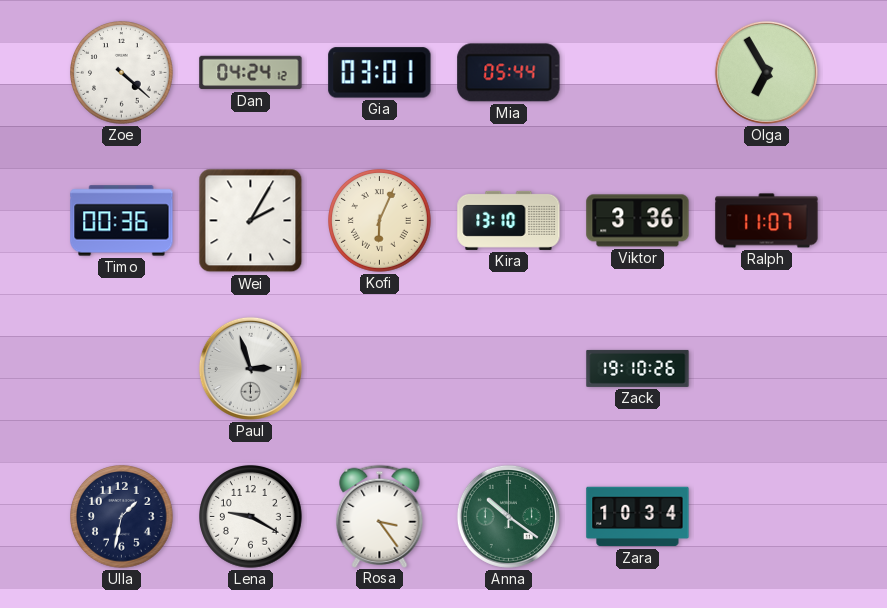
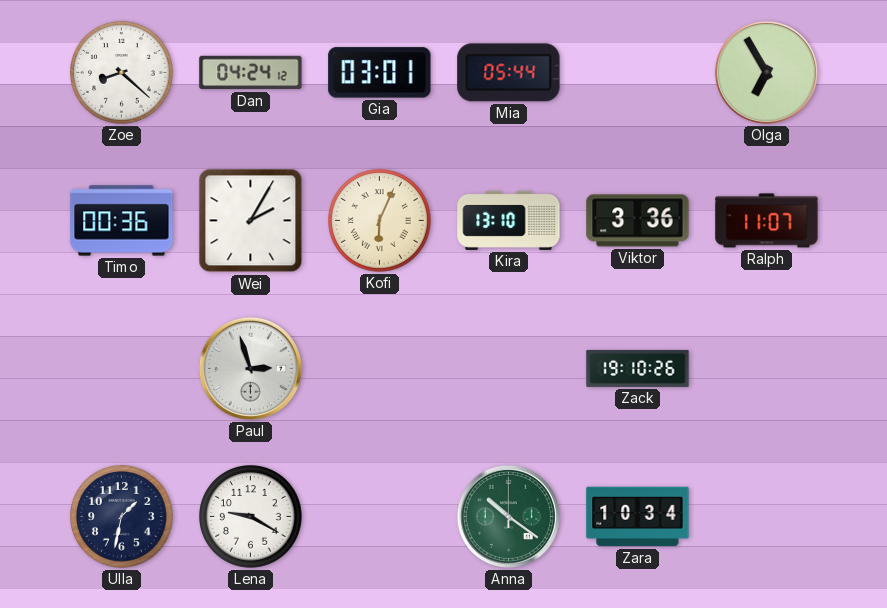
Zoe: 4:22 -> 8:22 (122, 73)
Rosa: 3:24 -> none (380, 516)
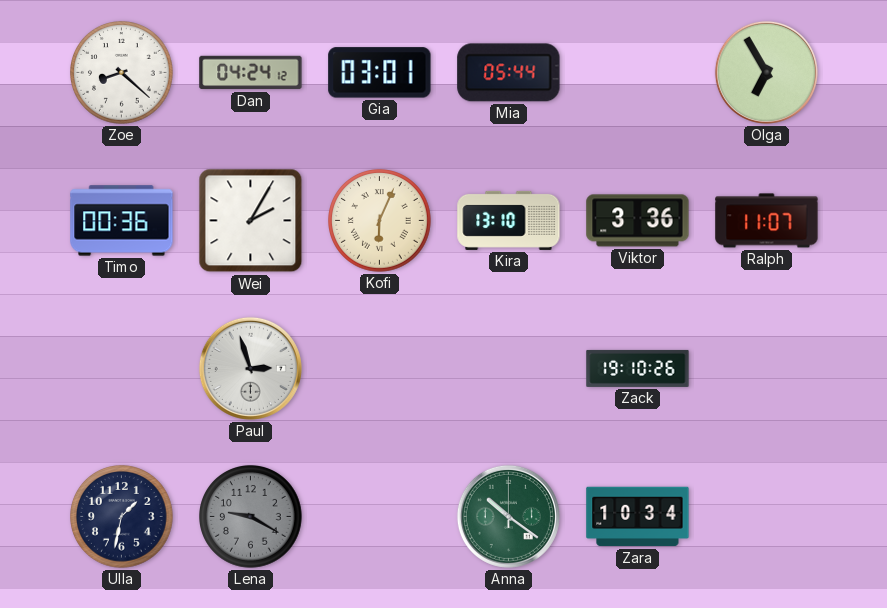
Lena dial: white -> grey (251, 517)
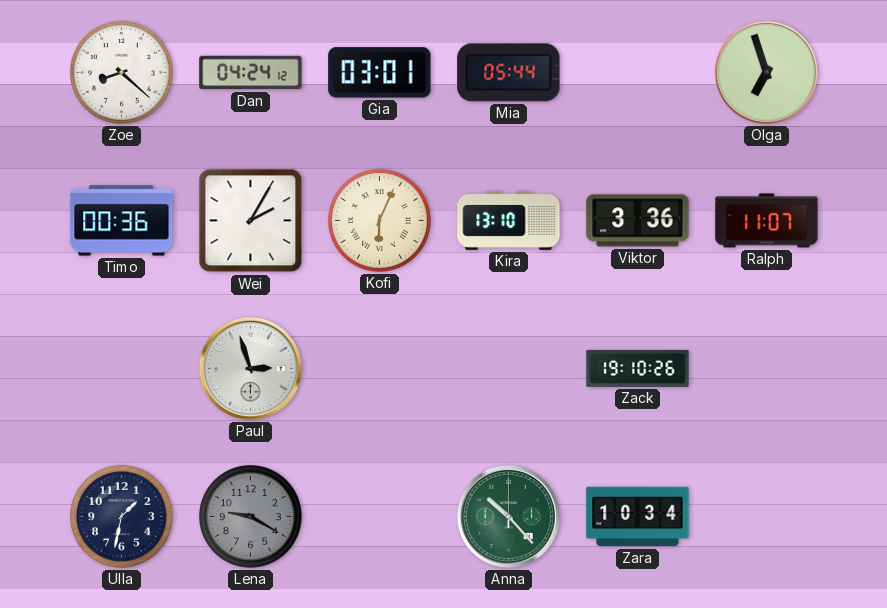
Olga: 6:55 -> 6:57 (766, 72)
Anna: 10:21 -> 10:23 (508, 516)
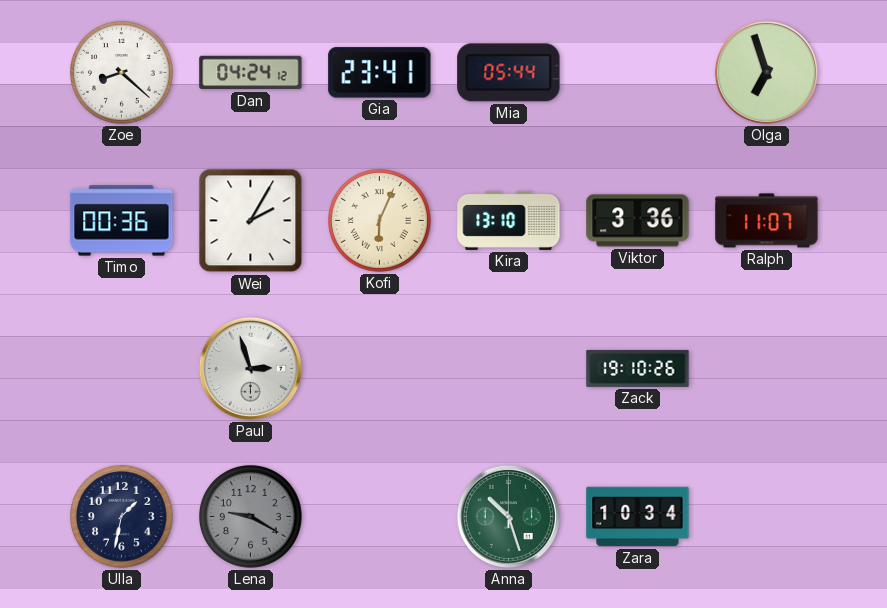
Gia: 03:01 -> 23:41 (380, 73)
Anna: 10:23 -> 10:27 (508, 516)
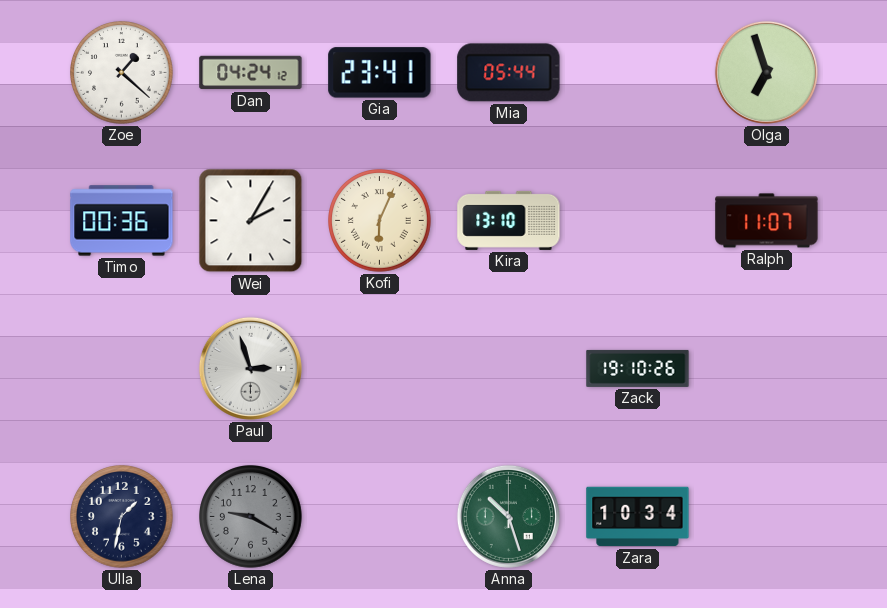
Zoe: 8:22 -> 1:22 (122, 73)
Viktor: 3:36 -> none (638, 221)
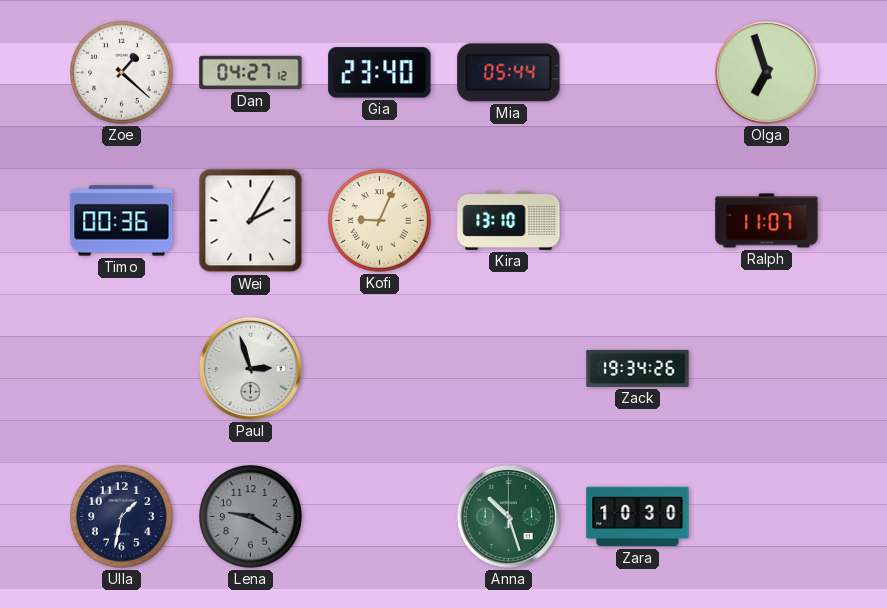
Dan: 04:24 -> 04:27 (251, 73)
Gia: 23:41 -> 23:40 (380, 73)
Kofi: 6:04 -> 9:04 (380, 221)
Zack: 19:10 -> 19:34 (638, 368)
Zara: 10:34 -> 10:30 (638, 517)
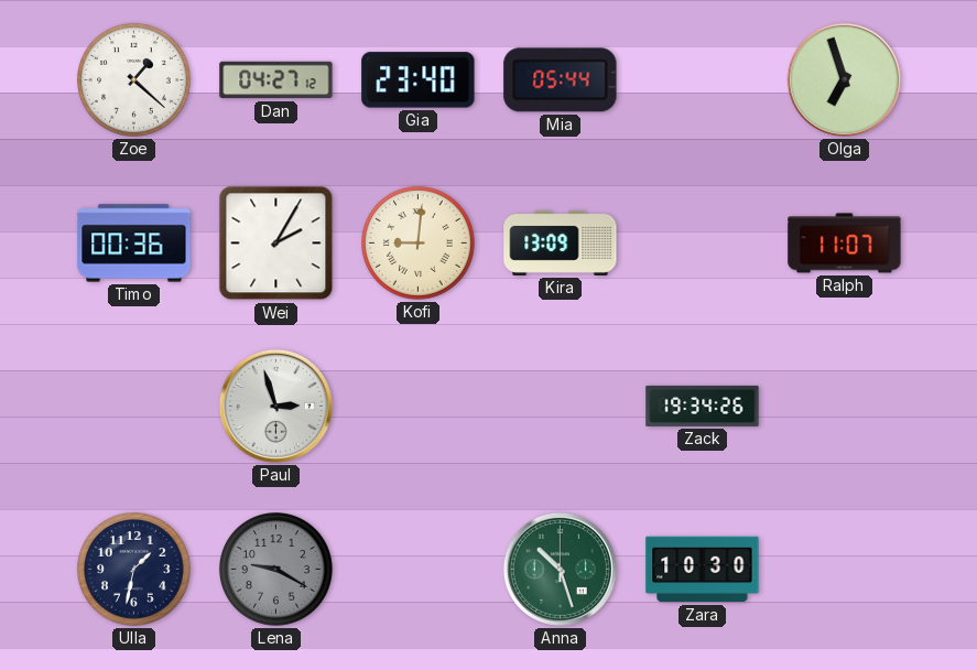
Kofi: 9:04 -> 9:01 (419, 244)
Kira: 13:10 -> 13:09 (561, 242)
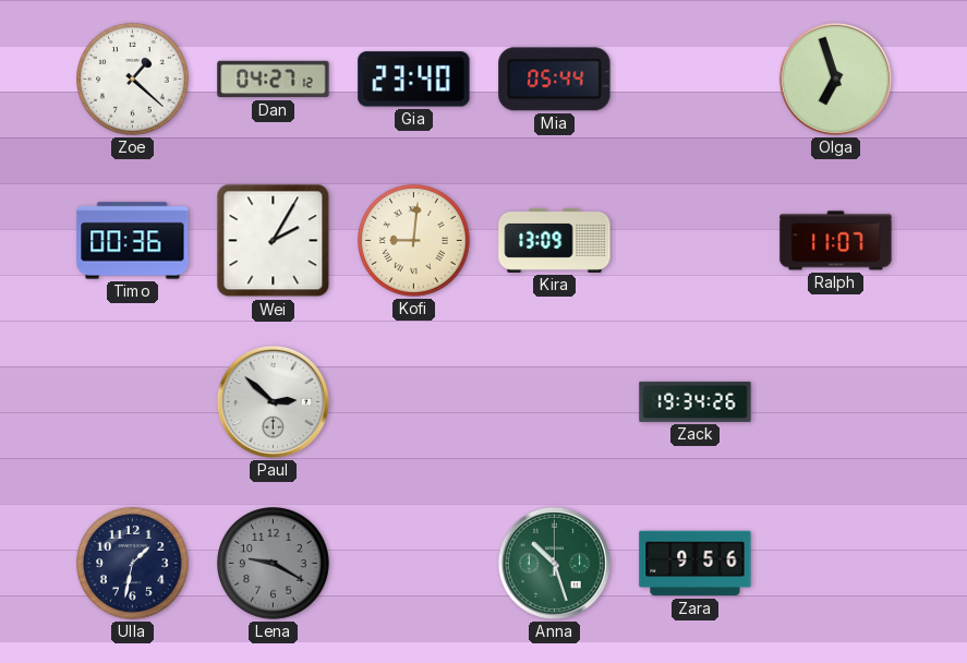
Paul: 2:57 -> 2:52 (273, 401)
Zara: 10:30 -> 9:56 (696, 564)
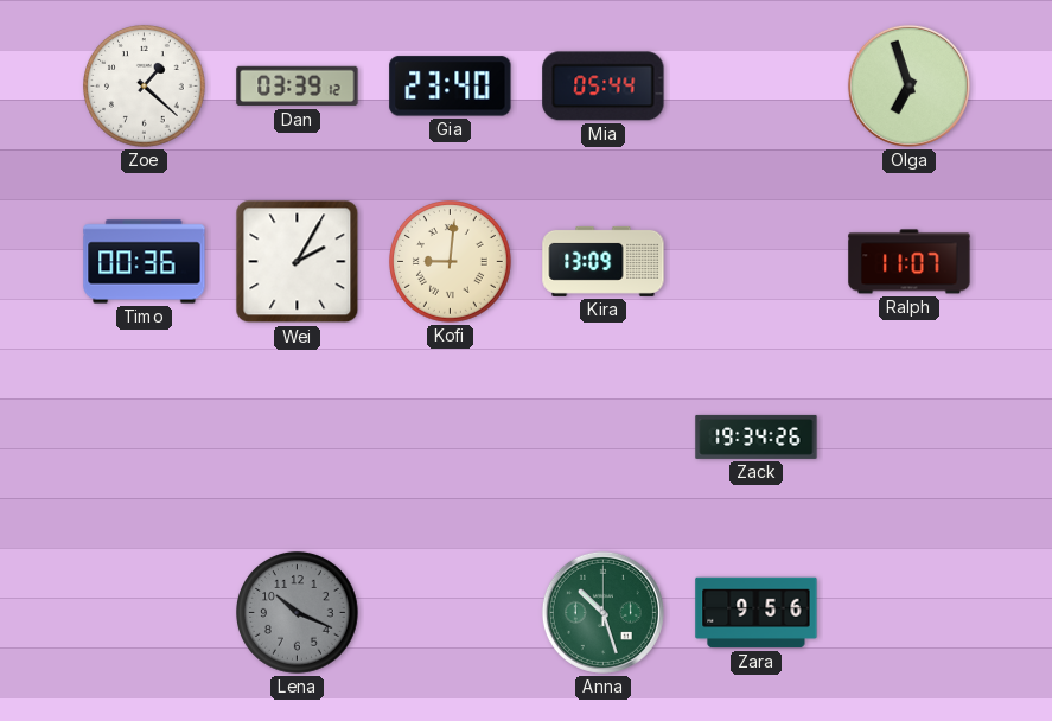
Dan: 04:27 -> 03:39 (298, 87)
Paul: 2:52 -> none (273, 401)
Ulla: 1:32 -> none (133, 564)
Lena: 9:20 -> 10:19 (298, 613)
